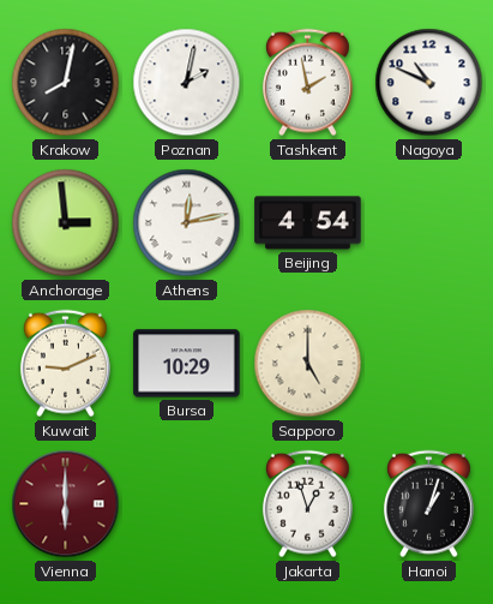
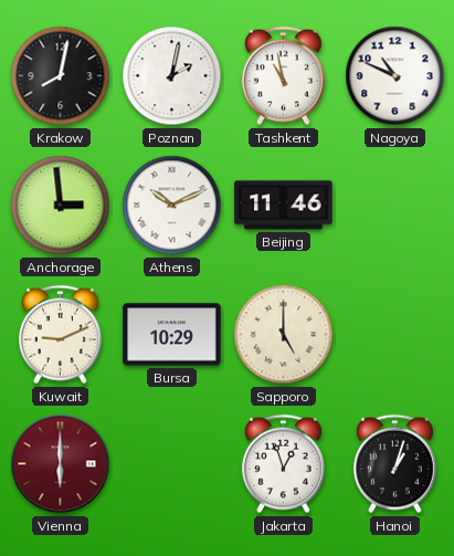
Tashkent: 1:58 -> 10:58 (283, 76)
Athens: 12:13 -> 10:11 (172, 206)
Beijing: 4:54 -> 11:46 (284, 206)
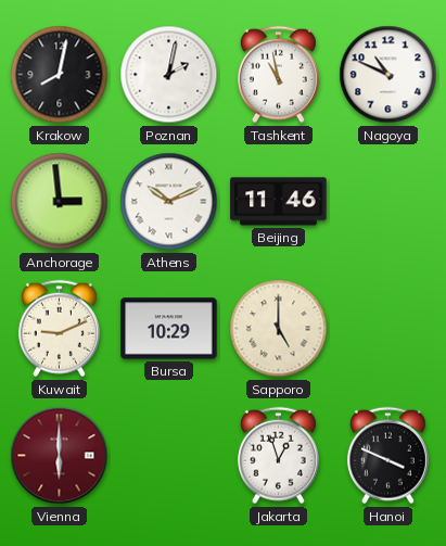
Hanoi: 1:03 -> 3:49 (387, 456)
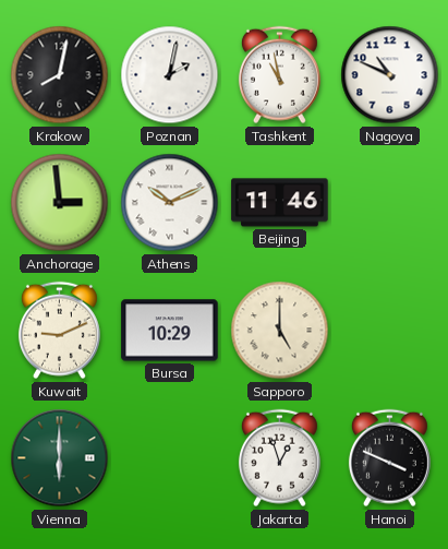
Vienna dial: burgundy -> green (60, 458)
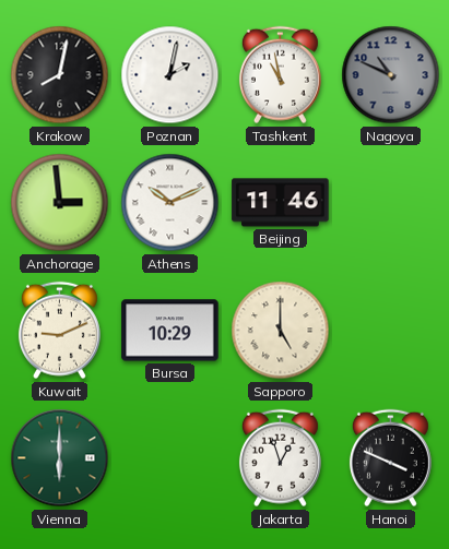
Nagoya dial: white -> grey (391, 75)
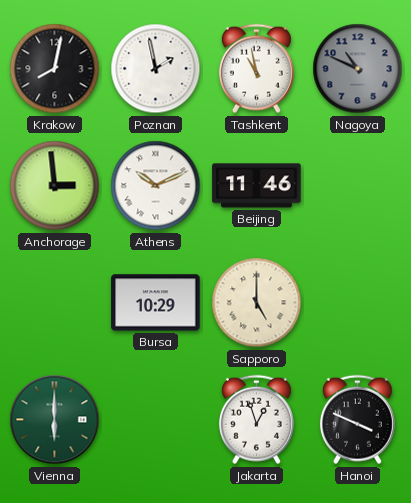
Poznan: 2:02 -> 1:58 (156, 69)
Kuwait: 9:11 -> none (59, 331)
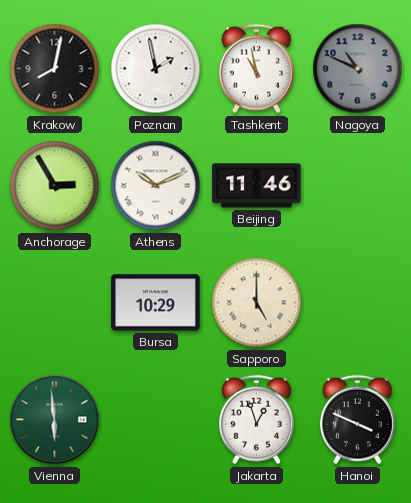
Anchorage: 2:59 -> 2:55 (55, 186)
Vienna: 6:00 -> 5:59 (55, 420)
